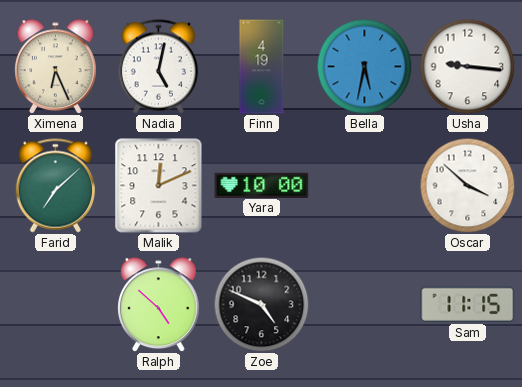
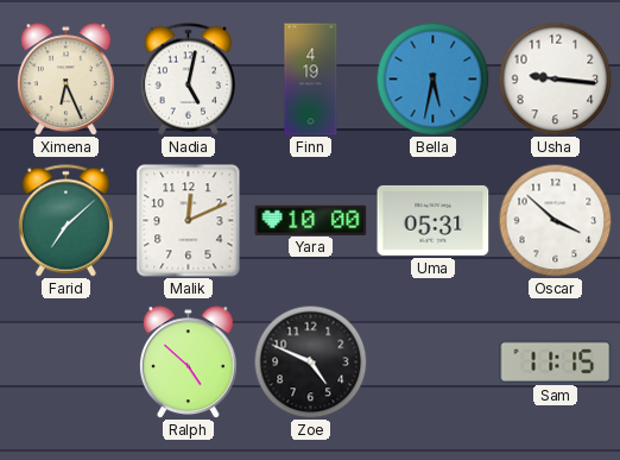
Uma: none -> 05:31 (434, 220)
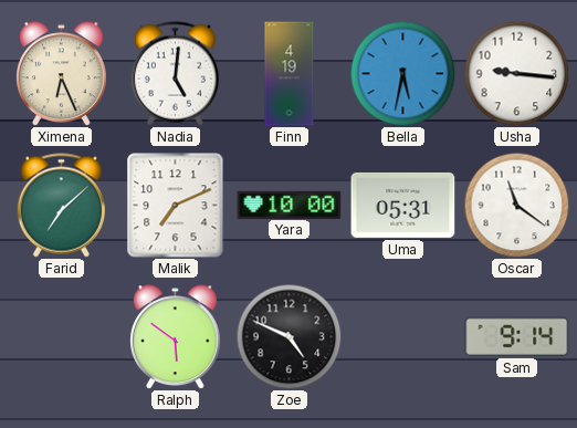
Nadia: 5:02 -> 5:01 (175, 74)
Malik: 12:11 -> 7:11 (176, 206)
Oscar: 3:52 -> 11:21 (516, 205)
Ralph: 4:52 -> 5:51 (176, 337)
Sam: 11:15 -> 9:14 (517, 336)
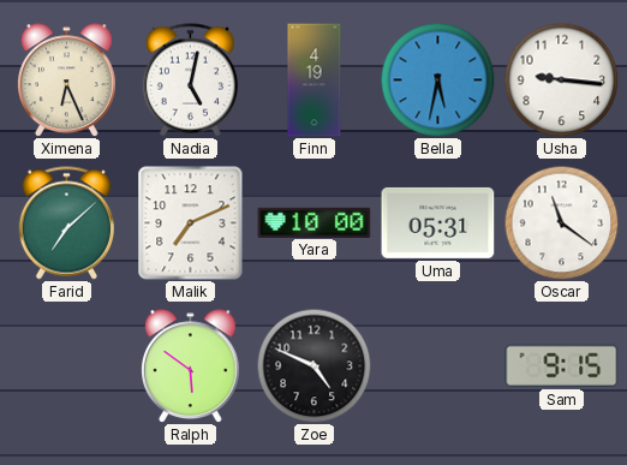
Nadia: 5:01 -> 5:02 (190, 81)
Sam: 9:14 -> 9:15 (562, 365)
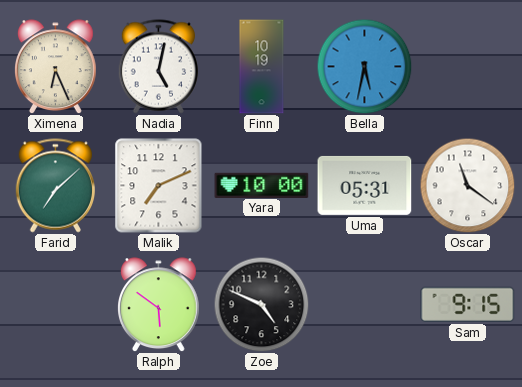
Finn: 4:19 -> 10:19 (262, 67)
Usha: 9:16 -> none (561, 79)
